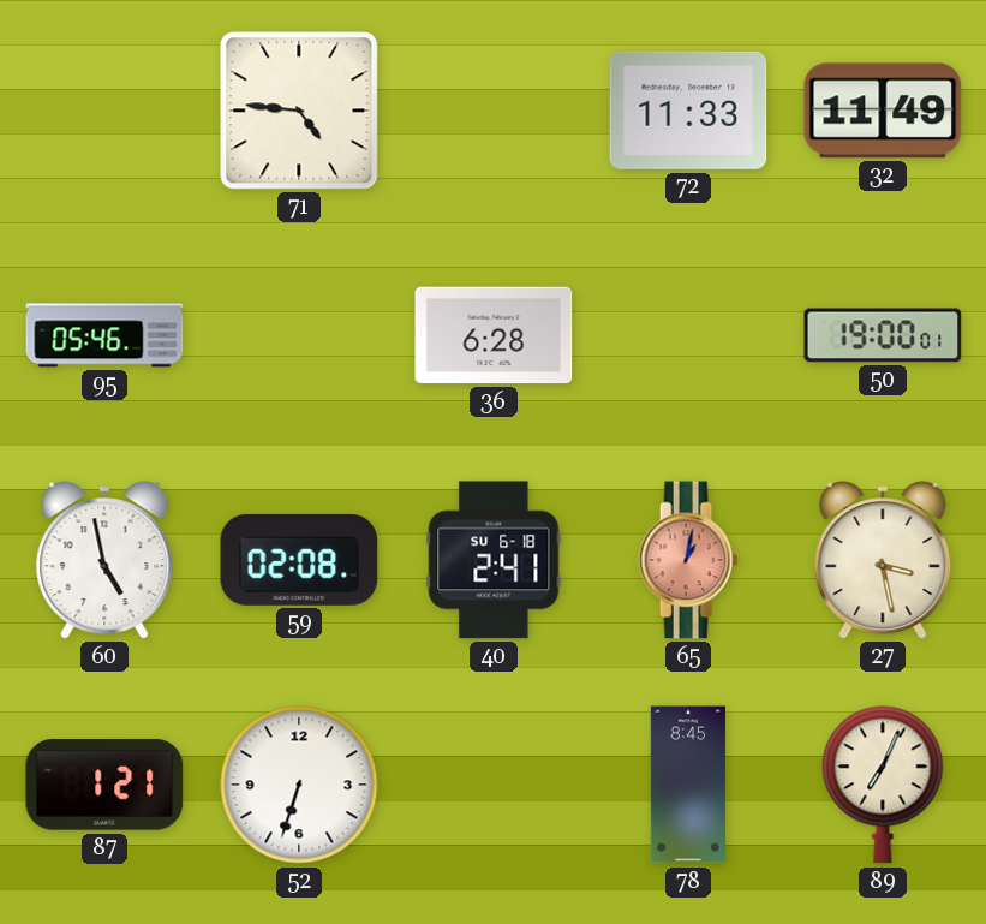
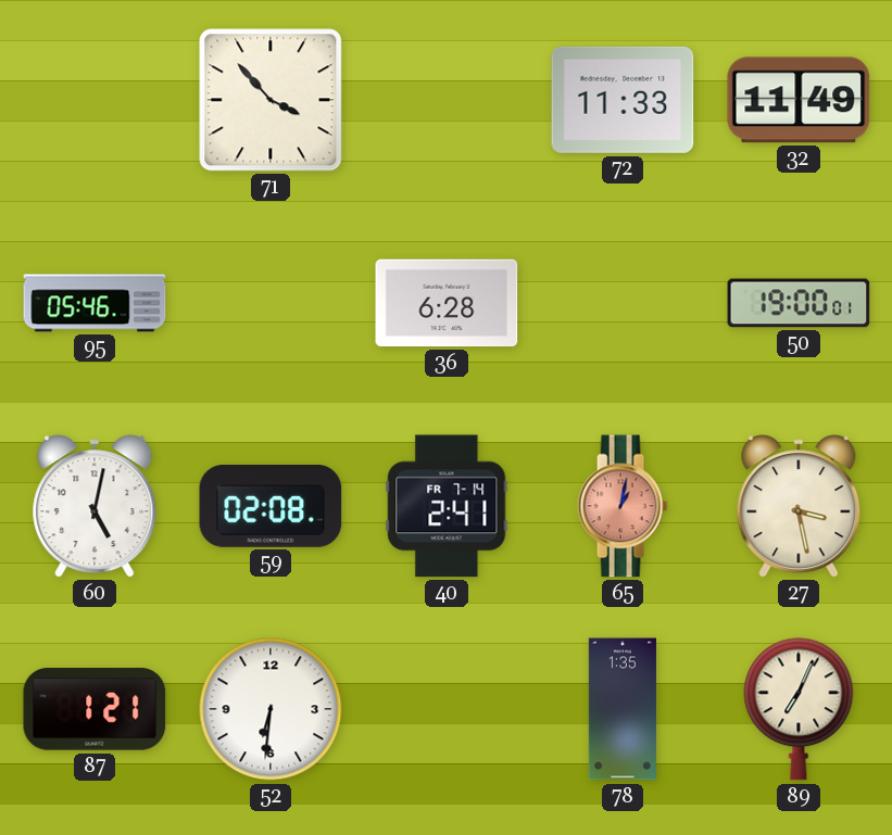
71: 4:46 -> 3:53 (271, 100)
60: 4:58 -> 5:02 (95, 506)
40 date: SU 6-18 -> FR 7-14 (447, 506)
52: 6:33 -> 6:31 (271, 709)
78: 8:45 -> 1:35 (623, 709)
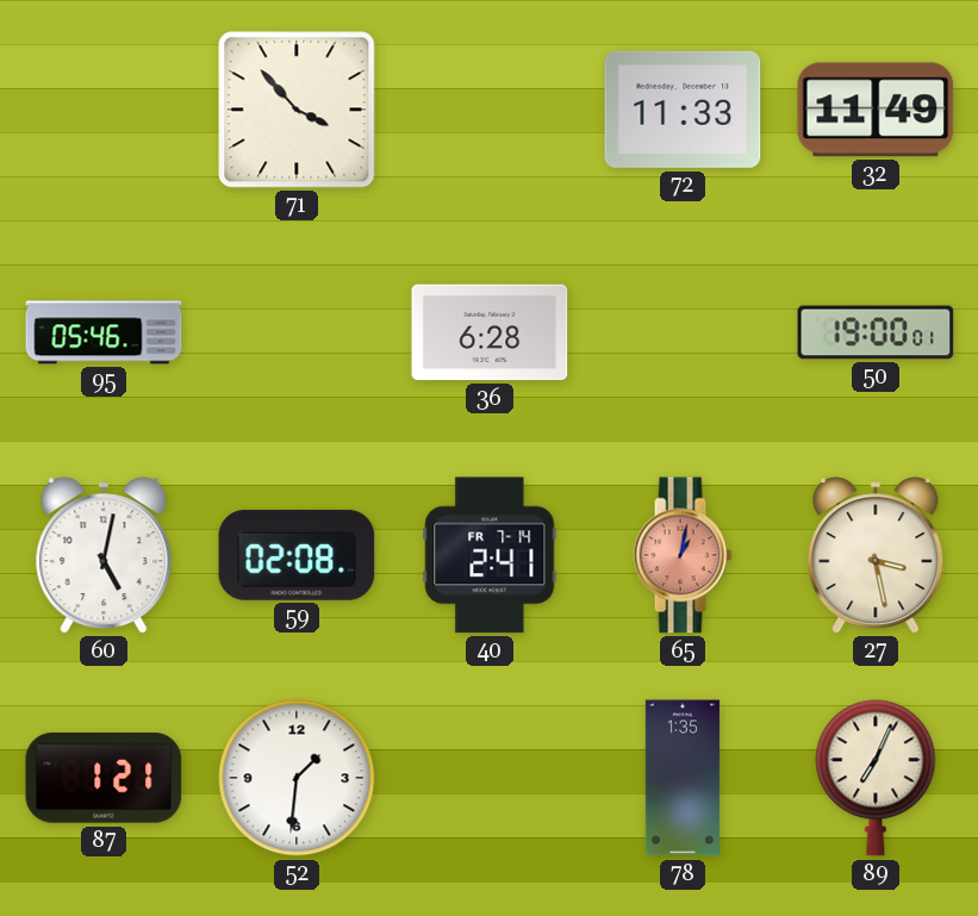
52: 6:31 -> 1:31 (297, 778)
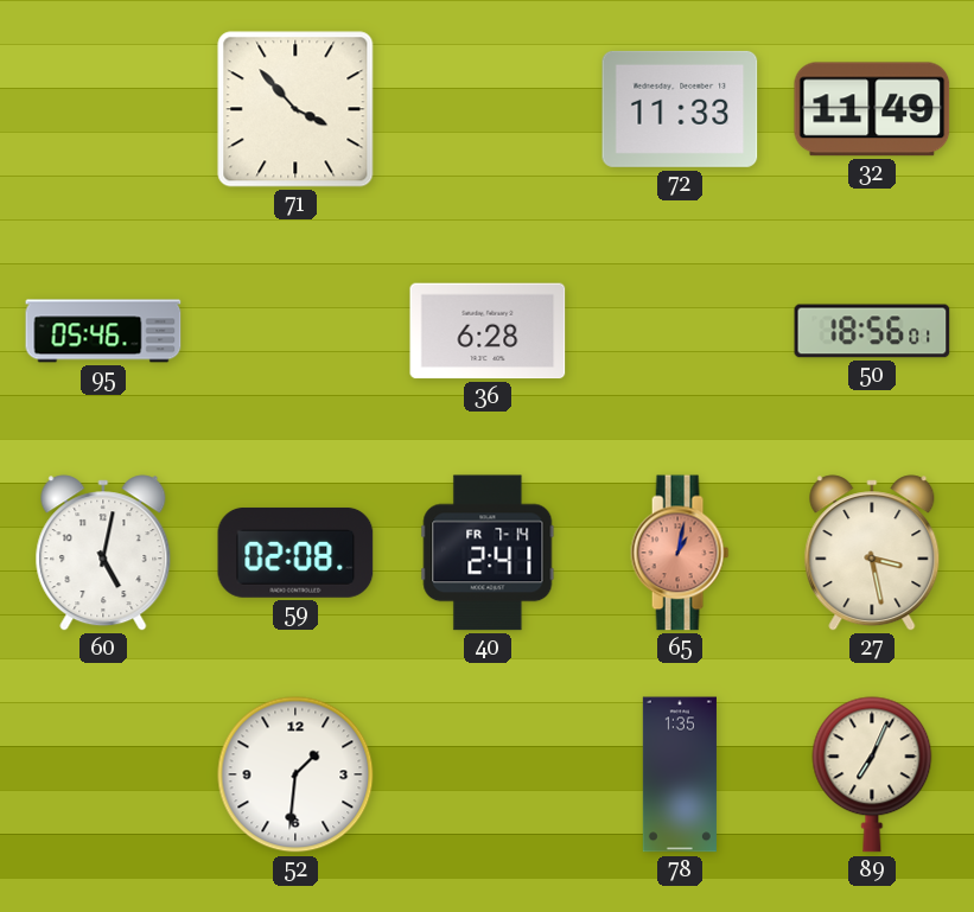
50: 19:00 -> 18:56 (872, 331)
87: 1:21 -> none (104, 779)
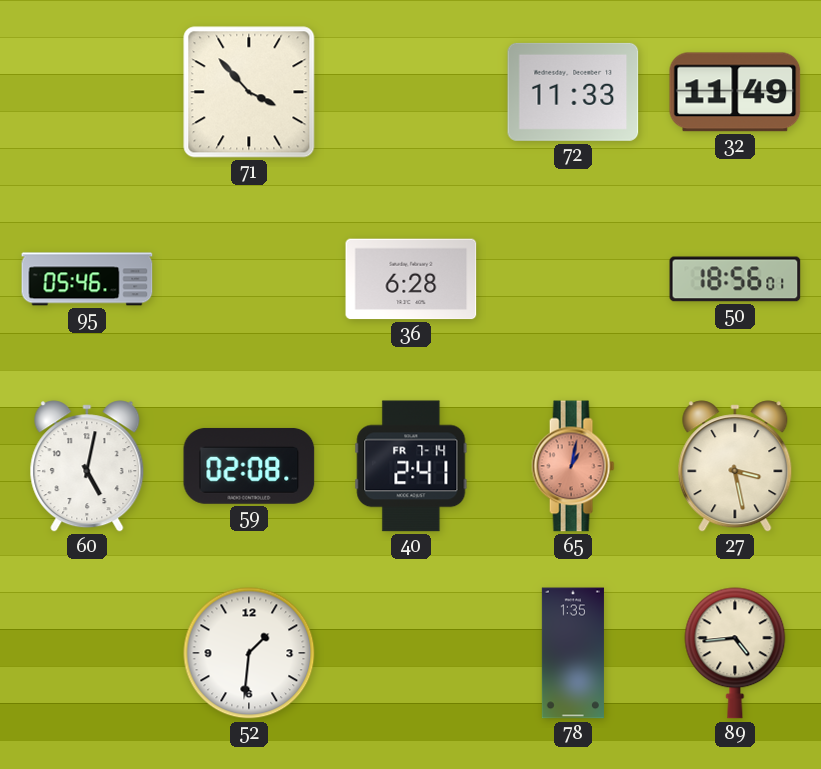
89: 7:04 -> 4:44 (735, 653)
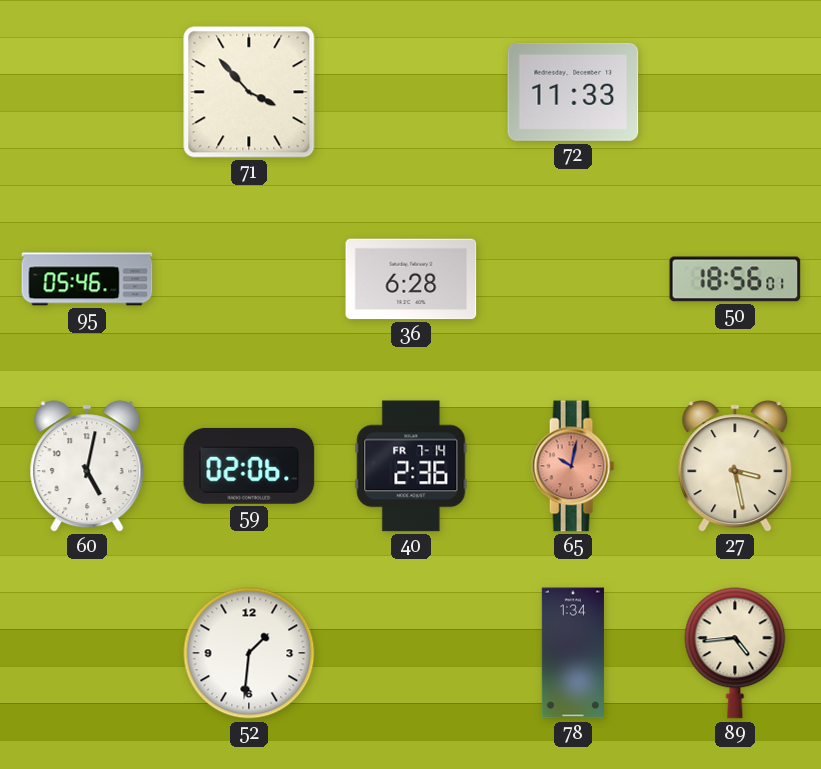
32: 11:49 -> none (735, 92)
59: 02:08 -> 02:06 (249, 466)
40: 2:41 -> 2:36 (411, 466)
65: 1:02 -> 10:02 (573, 466)
78: 1:35 -> 1:34 (573, 653)
